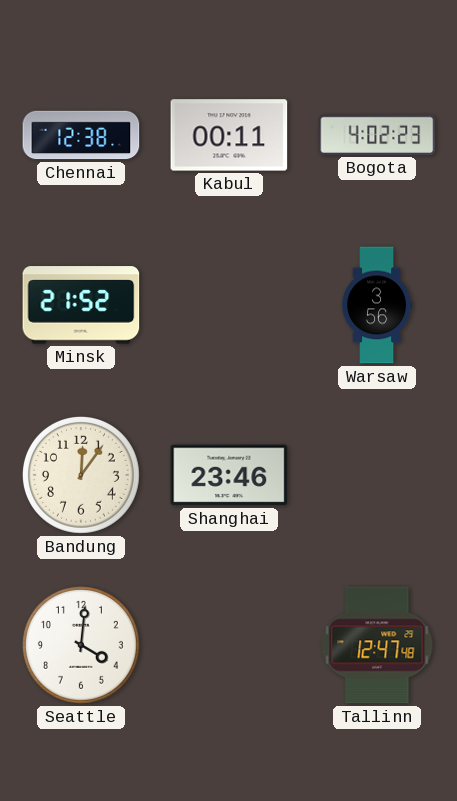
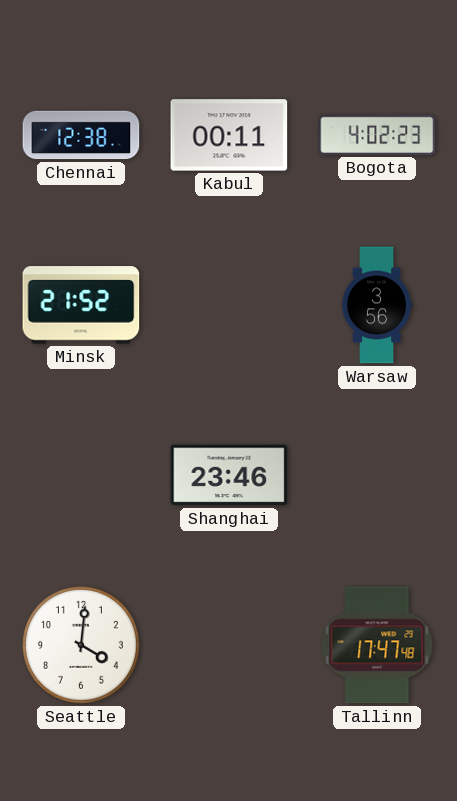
Bandung: 12:06 -> none (81, 475)
Tallinn: 12:47 -> 17:47 (377, 645)
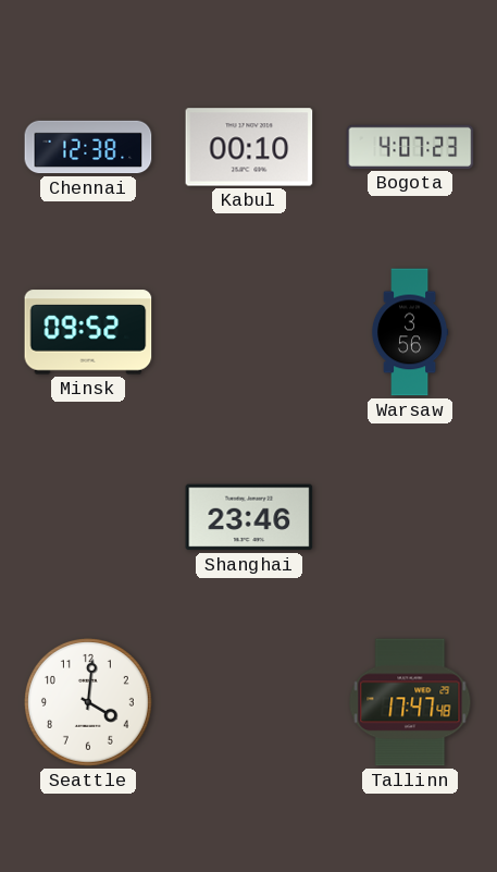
Kabul: 00:11 -> 00:10 (249, 147)
Bogota: 4:02 -> 4:07 (410, 147)
Minsk: 21:52 -> 09:52 (88, 332)
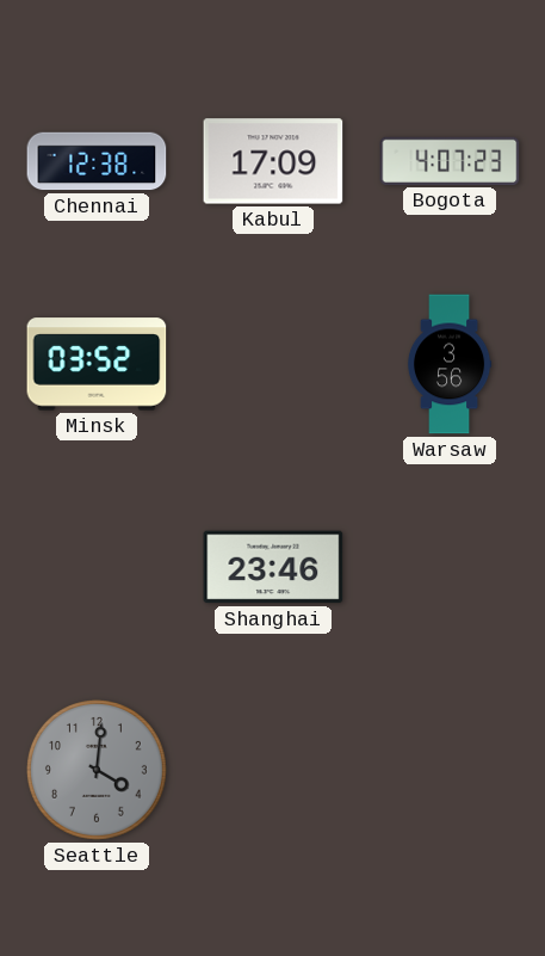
Kabul: 00:10 -> 17:09 (273, 161)
Minsk: 09:52 -> 03:52 (97, 364)
Seattle dial: white -> grey (97, 770)
Tallinn: 17:47 -> none (410, 702)
